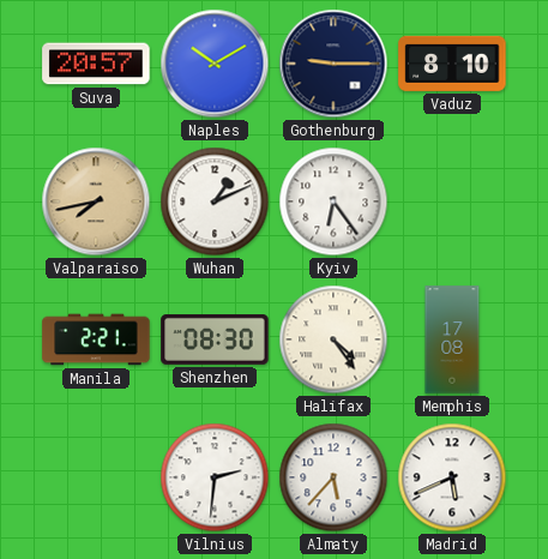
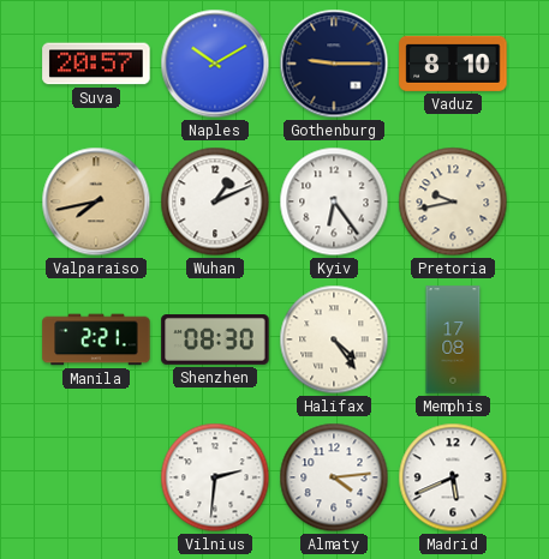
Pretoria: none -> 9:43 (453, 202)
Almaty: 5:37 -> 4:14 (334, 477)
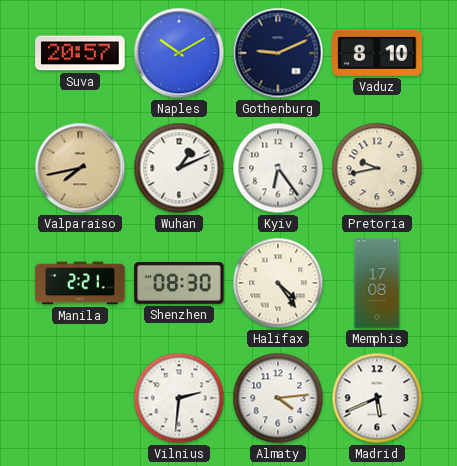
Gothenburg: 9:15 -> 9:11 (278, 53)
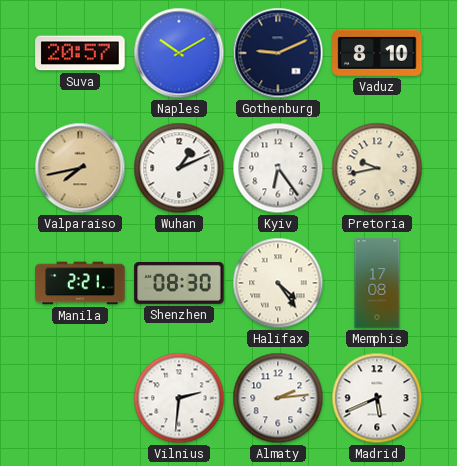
Almaty: 4:14 -> 2:14 (278, 398)
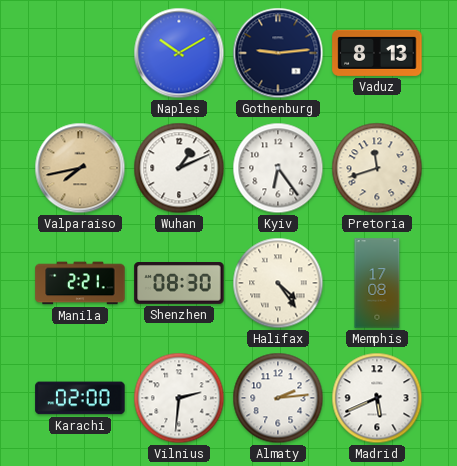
Suva: 20:57 -> none (80, 53)
Gothenburg: 9:11 -> 9:14 (278, 53)
Vaduz: 8:10 -> 8:13 (377, 53)
Pretoria: 9:43 -> 11:42 (377, 168)
Karachi: none -> 02:00 (80, 398)
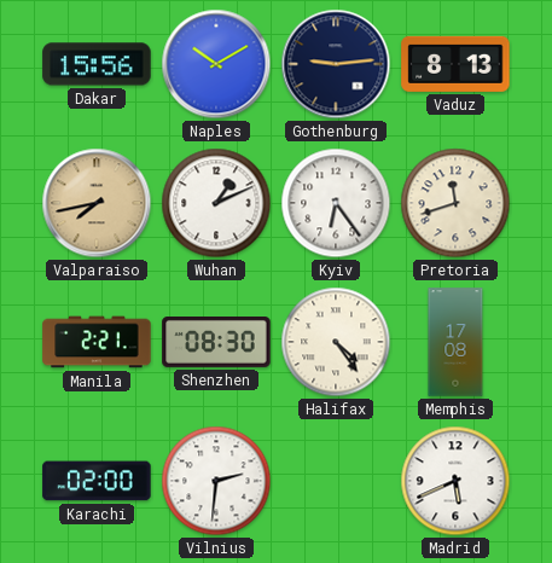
Dakar: none -> 15:56 (97, 64)
Almaty: 2:14 -> none (278, 398)
